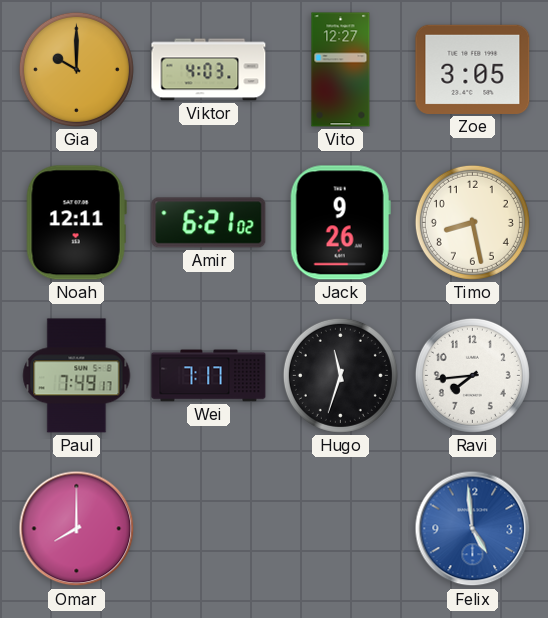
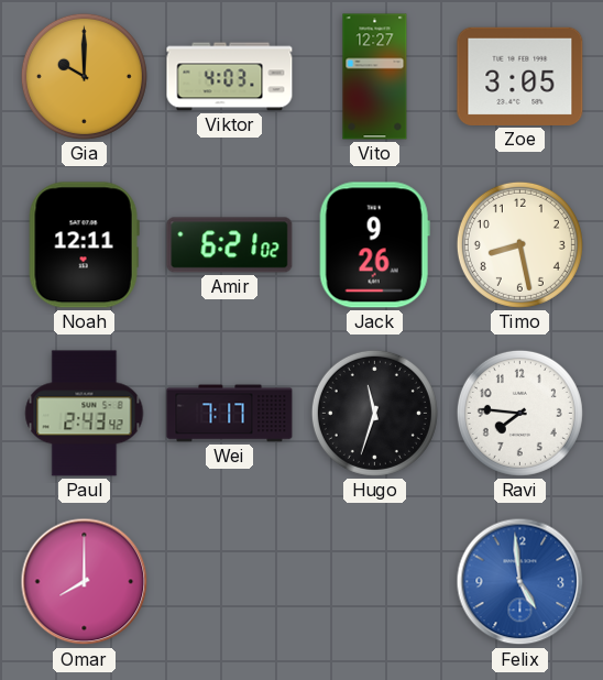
Paul: 7:49 -> 2:43 (85, 414)
Ravi: 7:44 -> 7:46 (519, 413)
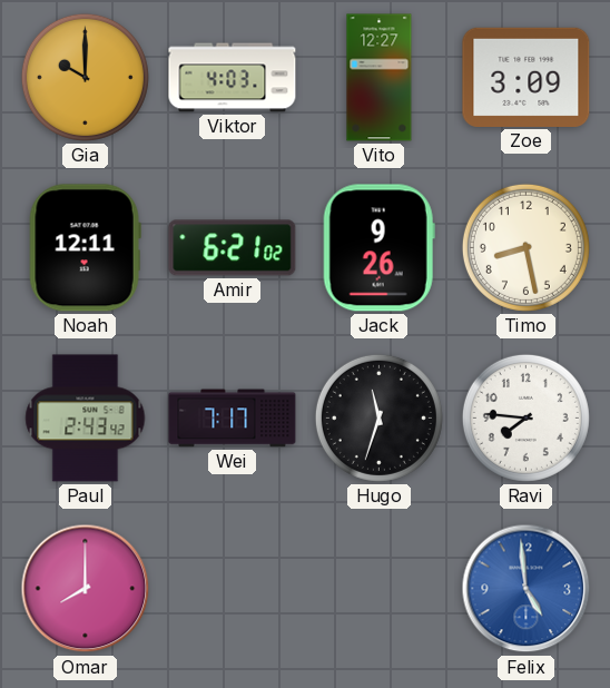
Zoe: 3:05 -> 3:09 (527, 77)
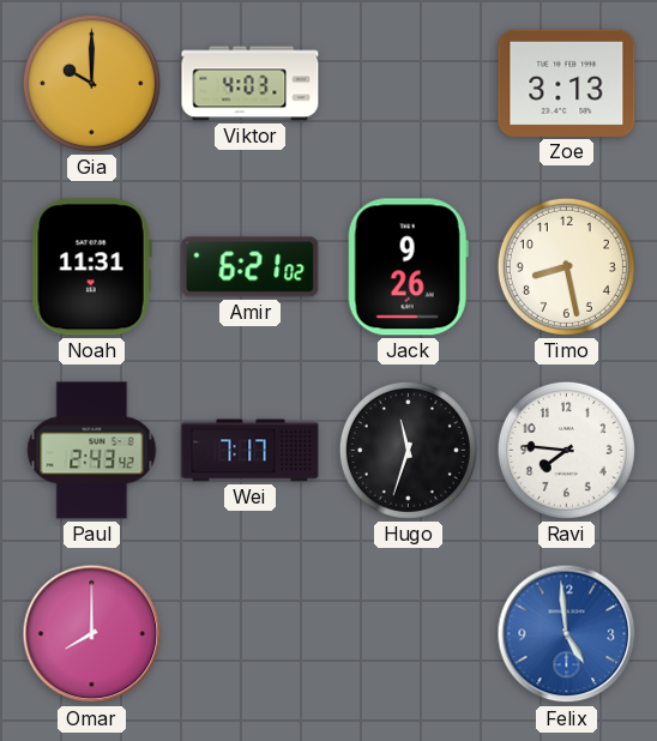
Vito: 12:27 -> none (380, 78)
Zoe: 3:09 -> 3:13 (567, 83)
Noah: 12:11 -> 11:31 (91, 267)
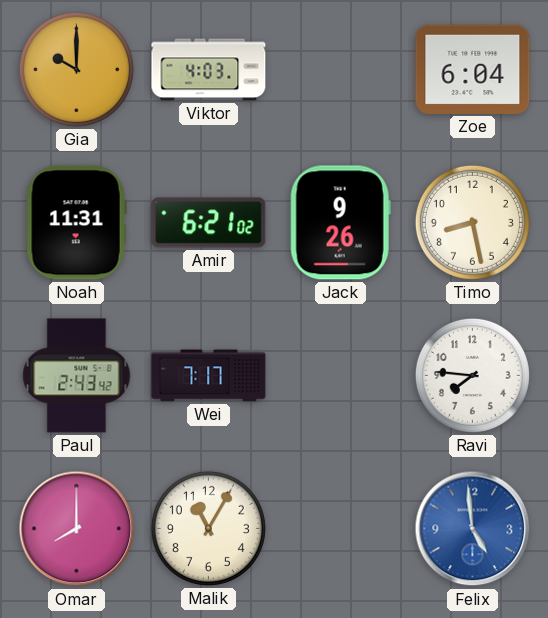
Zoe: 3:13 -> 6:04 (473, 69)
Hugo: 11:33 -> none (408, 450)
Malik: none -> 11:05 (208, 528)
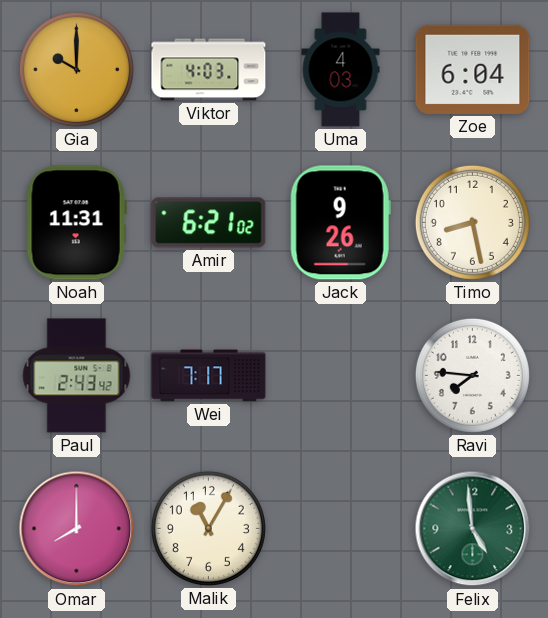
Uma: none -> 4:03 (341, 70)
Felix dial: blue -> green (473, 529)
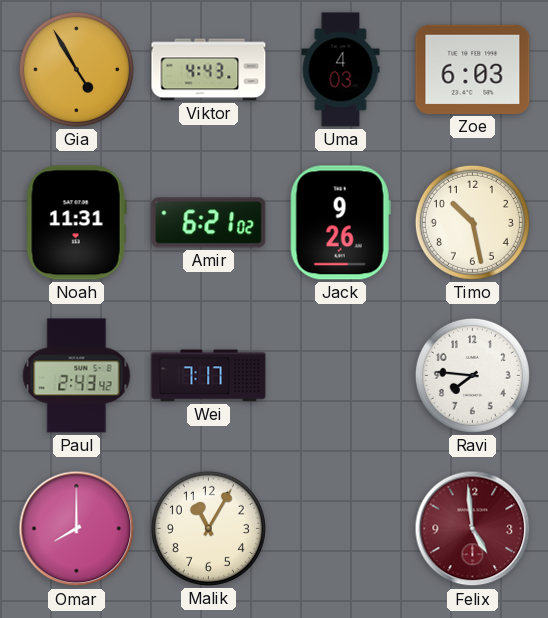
Gia: 10:00 -> 4:55 (76, 69)
Viktor: 4:03 -> 4:43 (209, 70)
Zoe: 6:04 -> 6:03 (473, 69)
Timo: 8:28 -> 10:28 (472, 222)
Felix dial: green -> burgundy (473, 529)
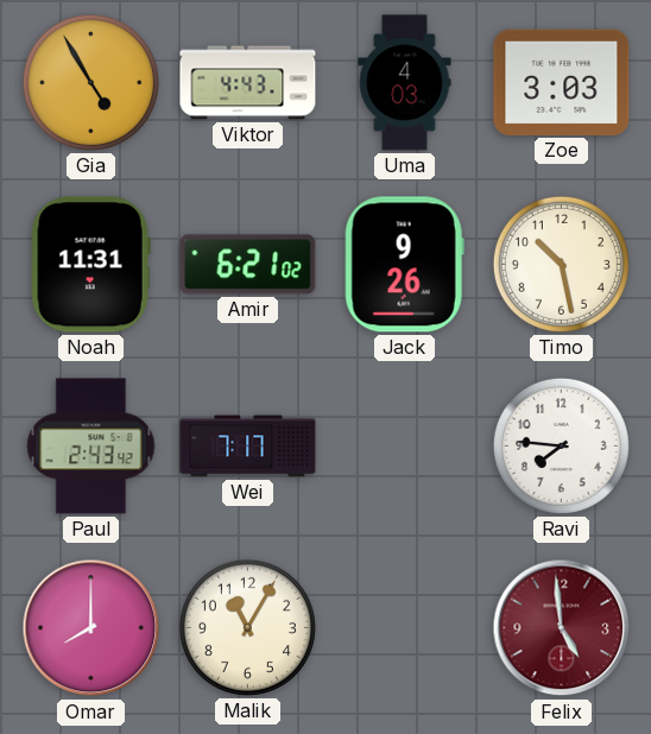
Zoe: 6:03 -> 3:03 (562, 82)
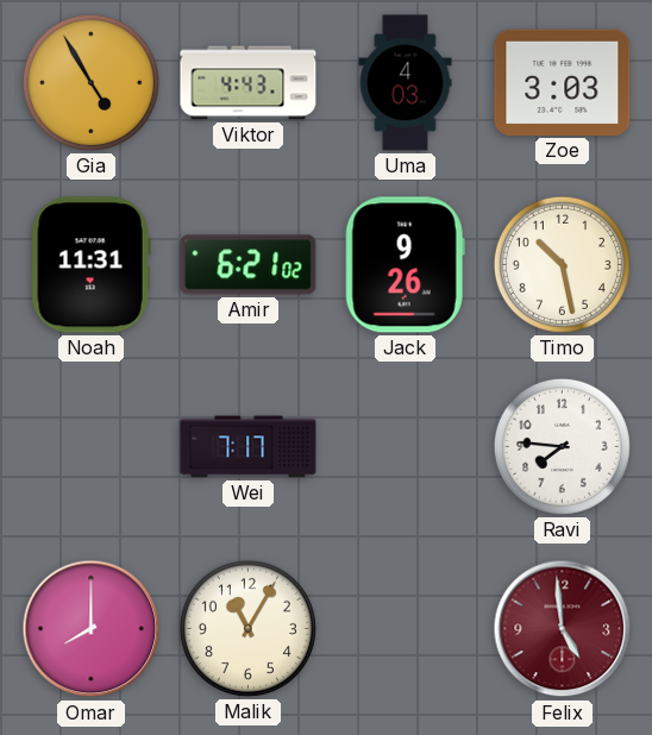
Paul: 2:43 -> none (91, 447)
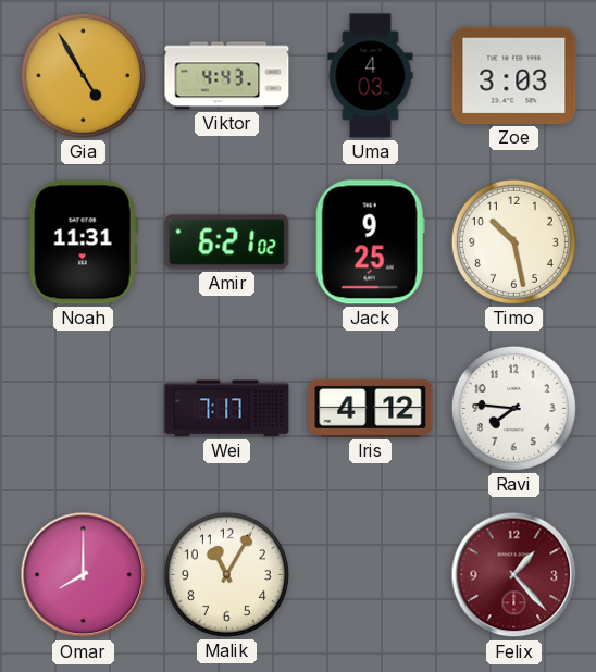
Jack: 9:26 -> 9:25 (370, 242)
Iris: none -> 4:12 (371, 408)
Felix: 4:59 -> 1:23 (514, 575)
